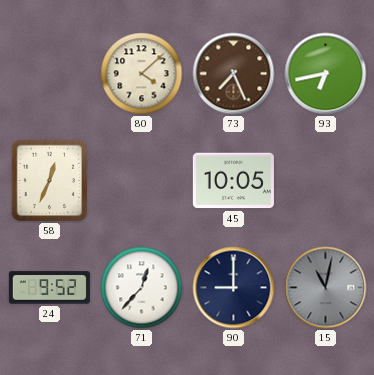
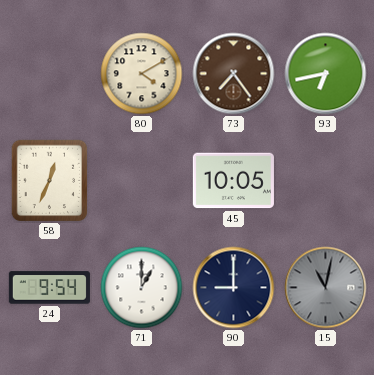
80: 4:08 -> 4:10 (142, 74)
73: 7:26 -> 7:24 (234, 74)
24: 9:52 -> 9:54 (49, 288)
71: 12:37 -> 1:00 (142, 288)
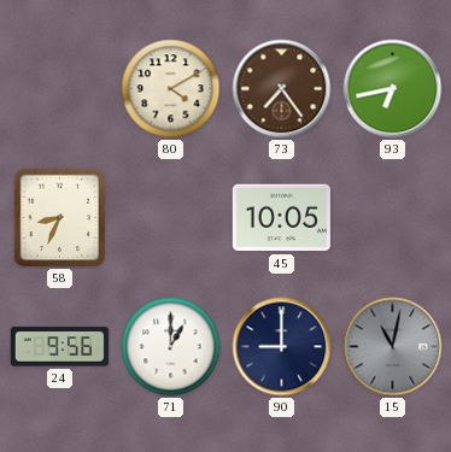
58: 12:34 -> 8:34 (60, 218)
24: 9:54 -> 9:56 (59, 347)
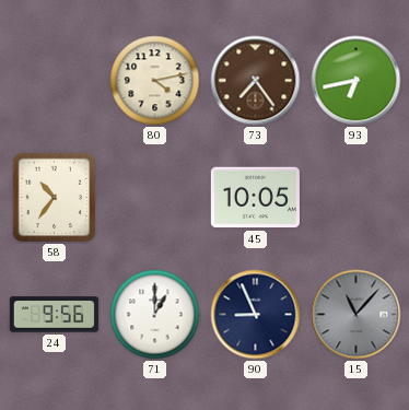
80: 4:10 -> 4:13 (155, 81)
58: 8:34 -> 10:36 (55, 198)
90: 9:00 -> 8:56 (256, 315)
15: 11:02 -> 11:07 (357, 315)
